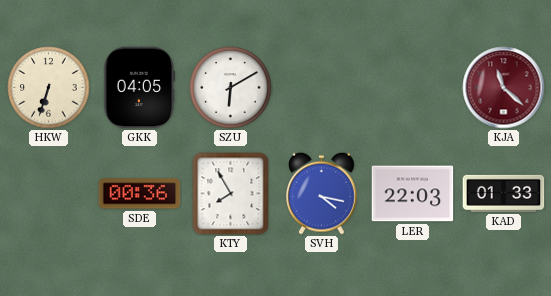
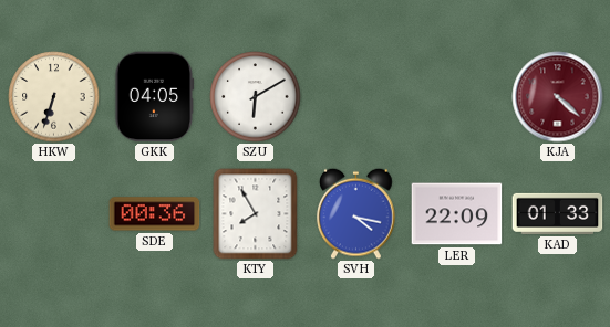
KJA: 11:22 -> 4:22 (558, 97)
LER: 22:03 -> 22:09 (457, 214)
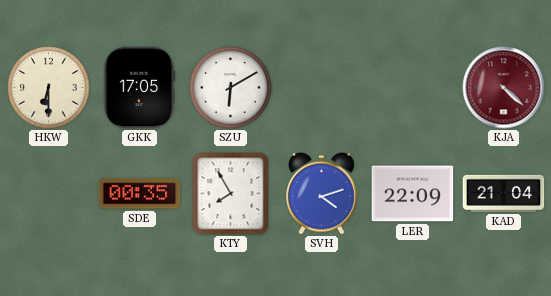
HKW: 6:33 -> 6:30 (49, 88)
GKK: 04:05 -> 17:05 (140, 88)
SDE: 00:36 -> 00:35 (140, 194)
SVH: 4:17 -> 4:12 (322, 193)
KAD: 01:33 -> 21:04 (504, 193)
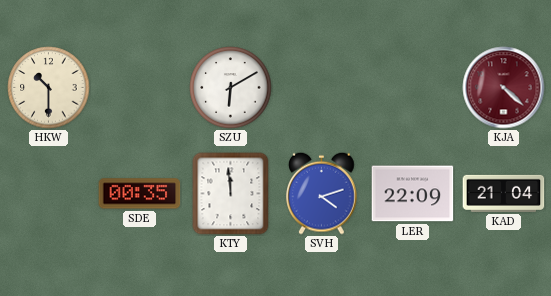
HKW: 6:30 -> 10:30 (49, 88)
GKK: 17:05 -> none (140, 88)
KTY: 7:55 -> 11:59 (231, 194)
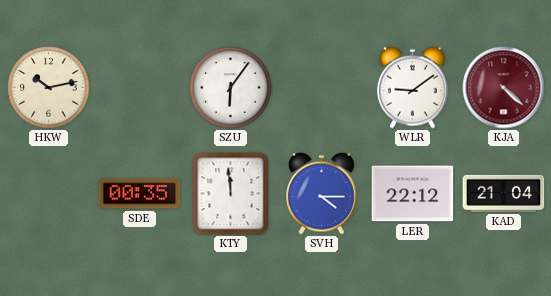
HKW: 10:30 -> 10:13 (49, 88)
SZU: 6:10 -> 6:06 (231, 88)
WLR: none -> 9:09 (413, 87)
SVH: 4:12 -> 4:15 (322, 193)
LER: 22:09 -> 22:12 (413, 194)
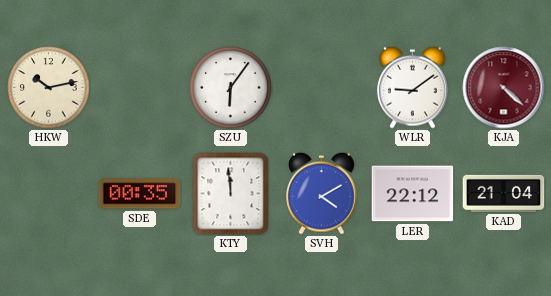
SVH: 4:15 -> 4:10 (322, 193)
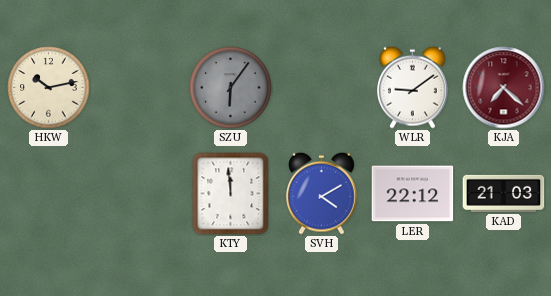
SZU dial: white -> grey (231, 88)
KJA: 4:22 -> 7:22 (504, 88)
SDE: 00:35 -> none (140, 194)
KAD: 21:04 -> 21:03 (504, 193)
